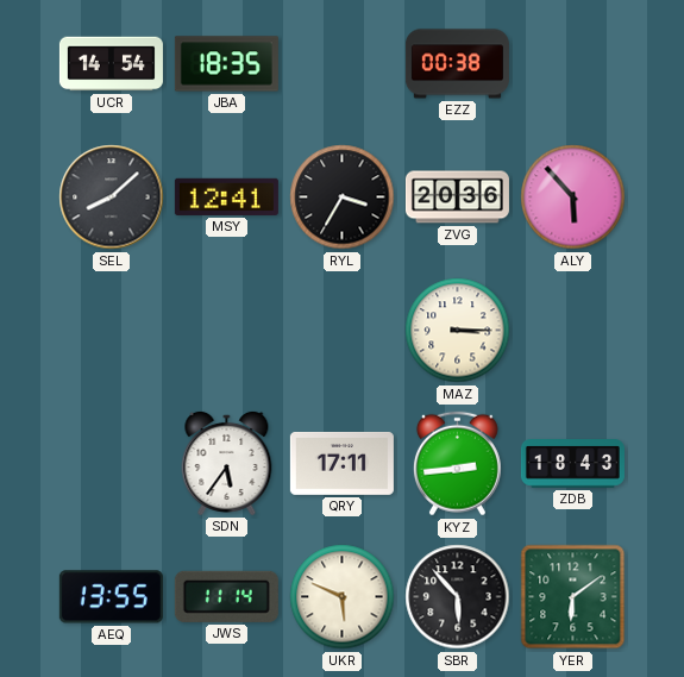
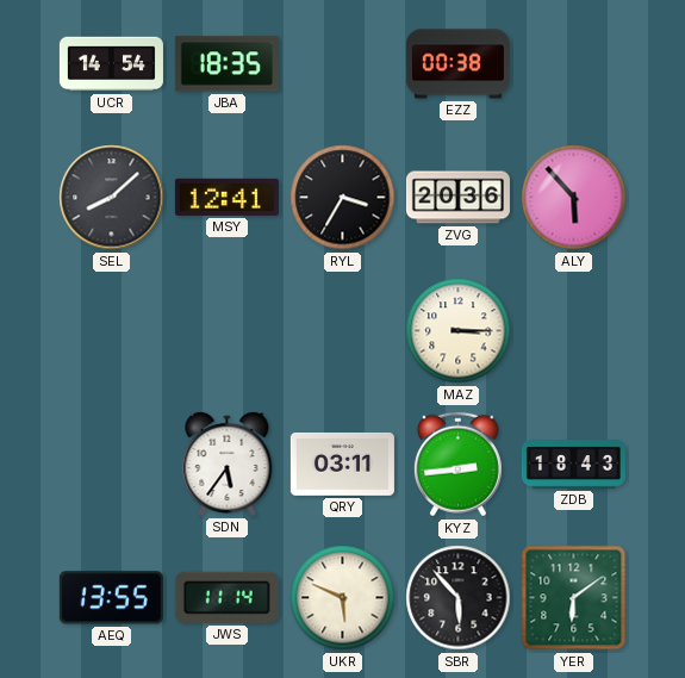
QRY: 17:11 -> 03:11 (342, 464)
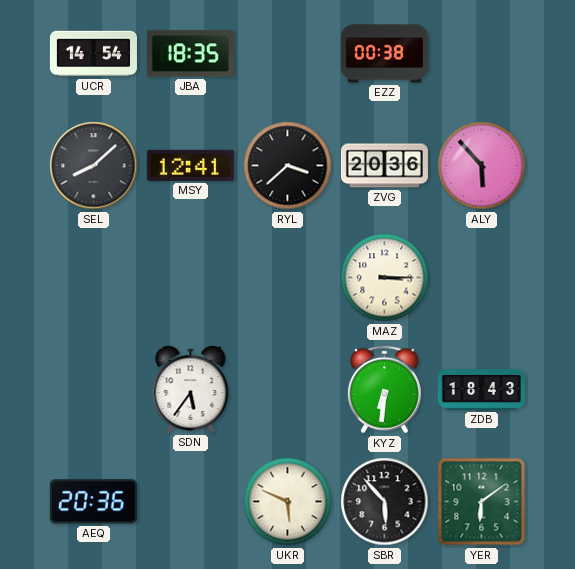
RYL: 3:35 -> 3:38 (288, 166)
QRY: 03:11 -> none (342, 464)
KYZ: 2:44 -> 6:31 (384, 390)
AEQ: 13:55 -> 20:36 (93, 502)
JWS: 11:14 -> none (226, 597)
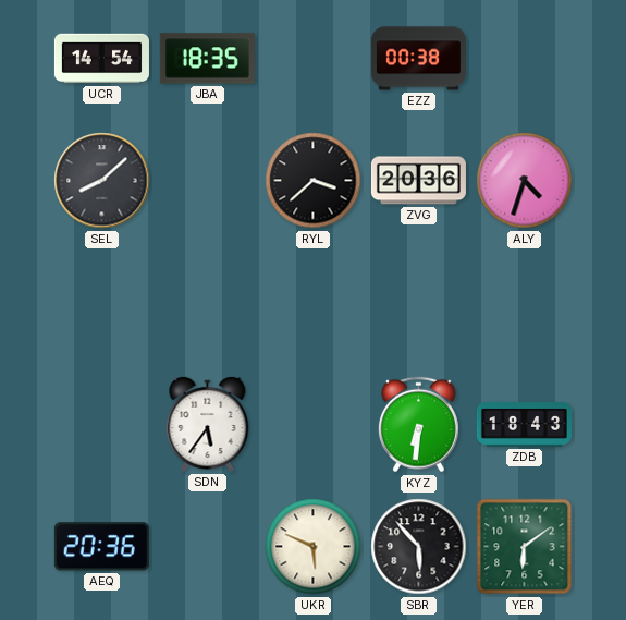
MSY: 12:41 -> none (190, 165)
ALY: 5:53 -> 4:33 (525, 181)
MAZ: 3:15 -> none (385, 278)
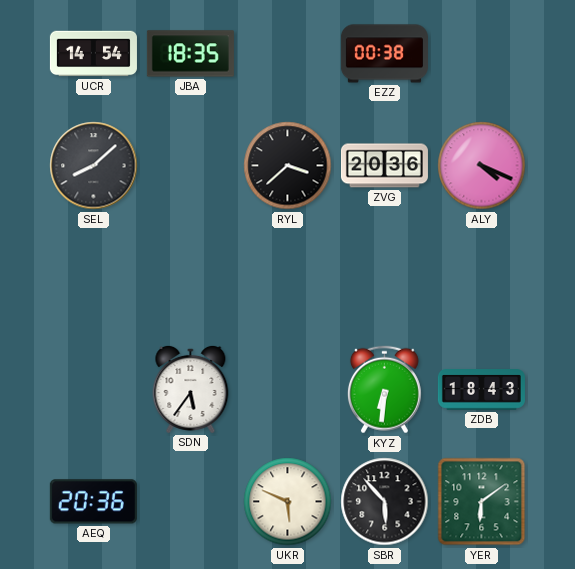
ALY: 4:33 -> 4:19 (482, 166)
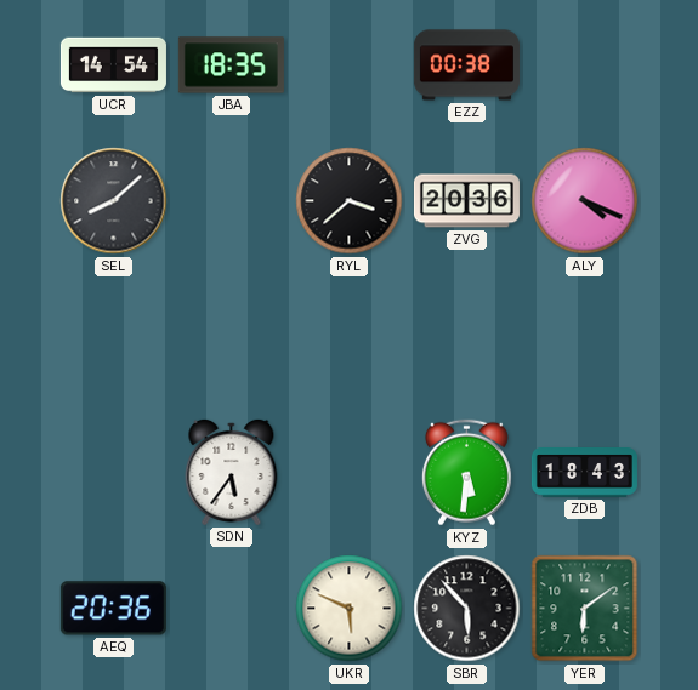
KYZ: 6:31 -> 5:31 (466, 473)
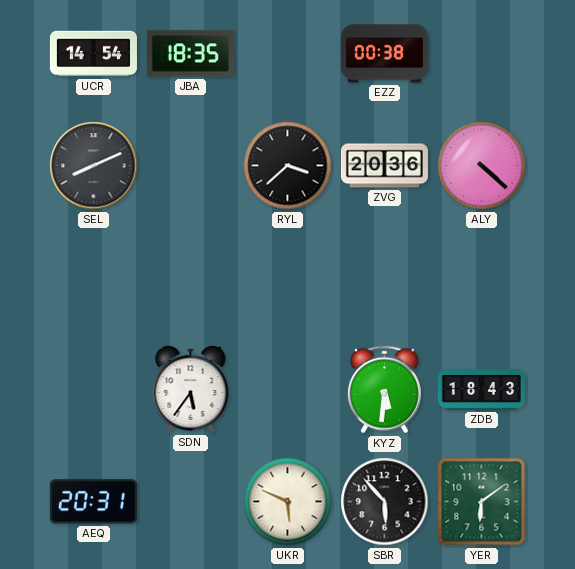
SEL: 8:08 -> 8:11 (94, 166)
ALY: 4:19 -> 4:22 (482, 166)
AEQ: 20:36 -> 20:31 (93, 502)
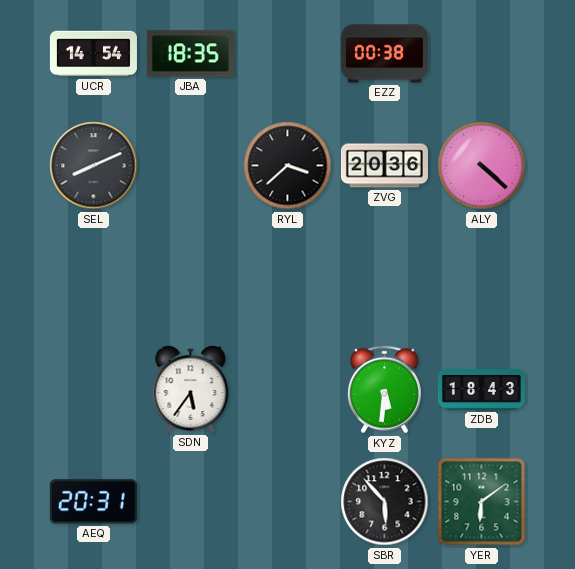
UKR: 5:49 -> none (288, 502)
